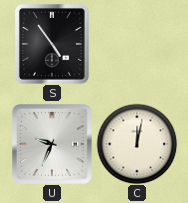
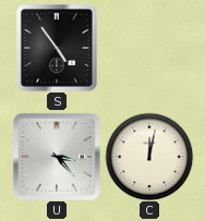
U: 9:34 -> 3:23 (57, 157)
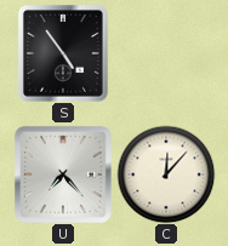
U: 3:23 -> 7:23 (63, 175)
C: 12:02 -> 12:07 (166, 175)
